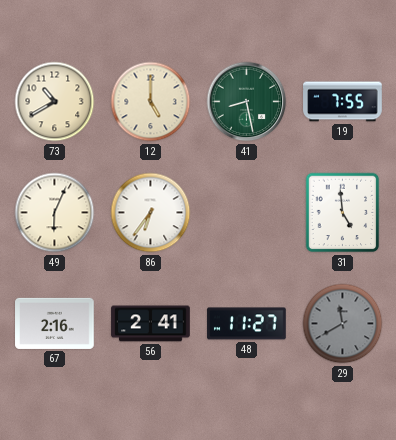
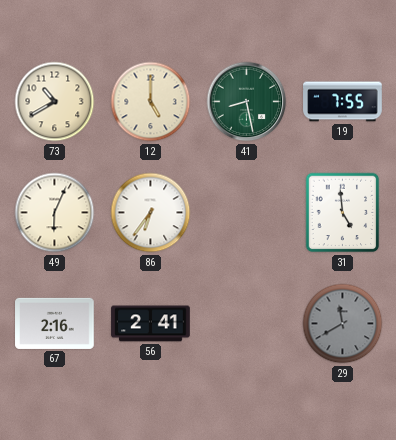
48: 11:27 -> none (247, 324)
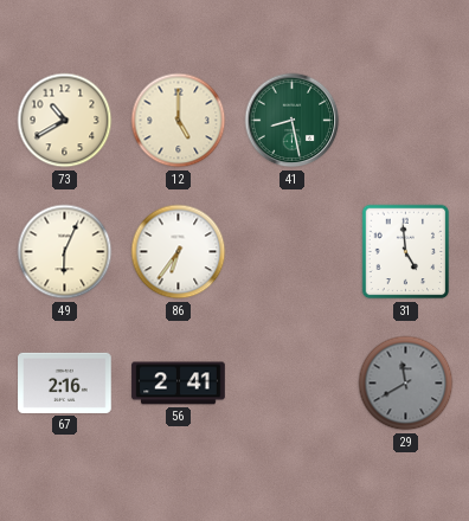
19: 7:55 -> none (343, 102)
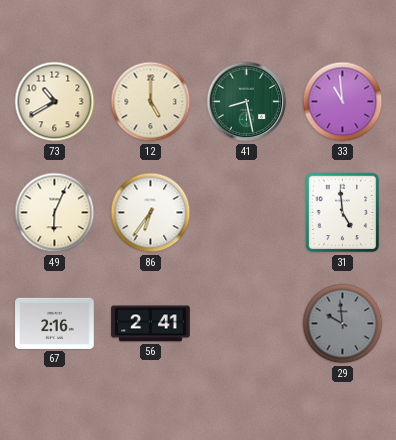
33: none -> 10:59 (343, 102)
29: 11:40 -> 9:59 (343, 324)
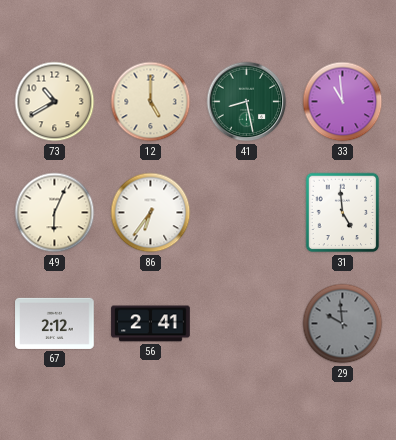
67: 2:16 -> 2:12 (55, 323)
